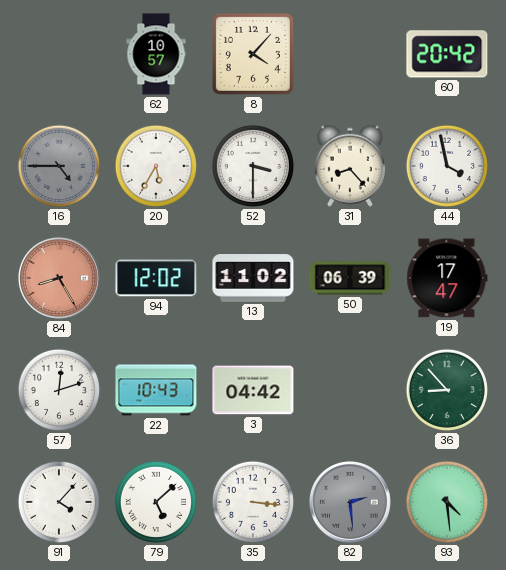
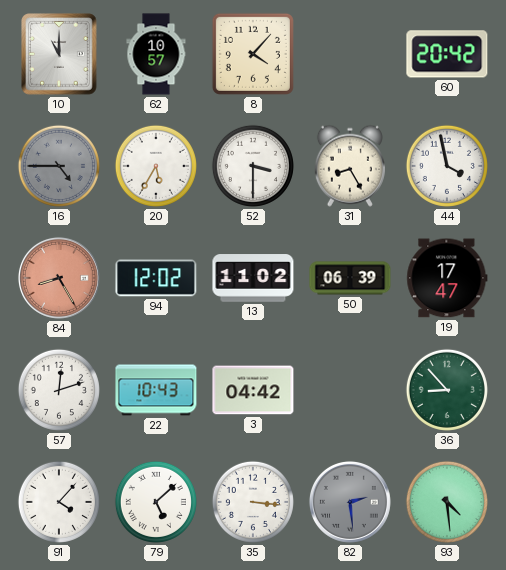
10: none -> 11:00 (59, 54)
31: 8:23 -> 8:25 (350, 166)
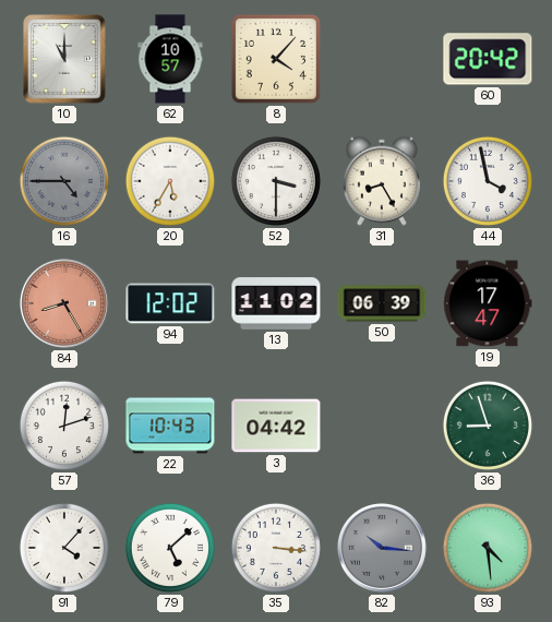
36: 8:53 -> 8:57 (488, 426)
82: 2:29 -> 10:16 (382, 548)
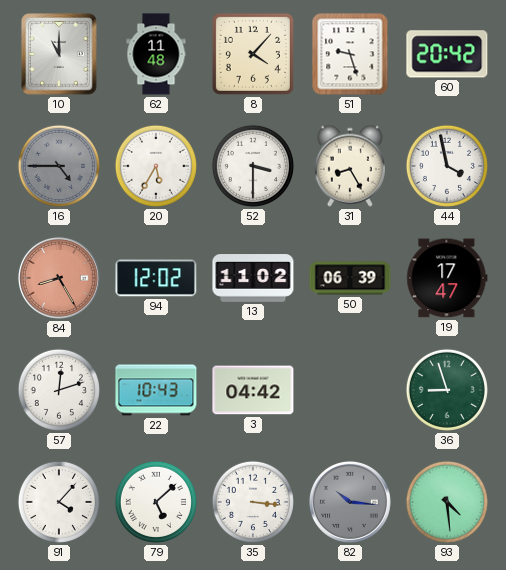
62: 10:57 -> 11:48 (156, 54)
51: none -> 9:27 (350, 54)
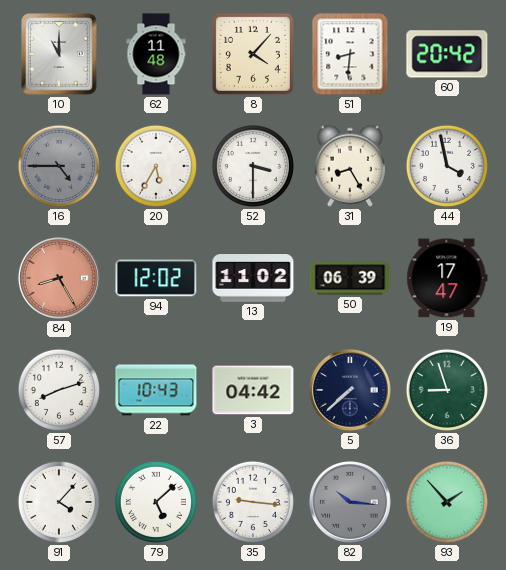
51: 9:27 -> 8:31 (350, 54)
57: 12:12 -> 8:12 (59, 390)
5: none -> 7:38 (350, 390)
35: 3:16 -> 9:16 (253, 502)
93: 4:29 -> 1:53 (447, 502)
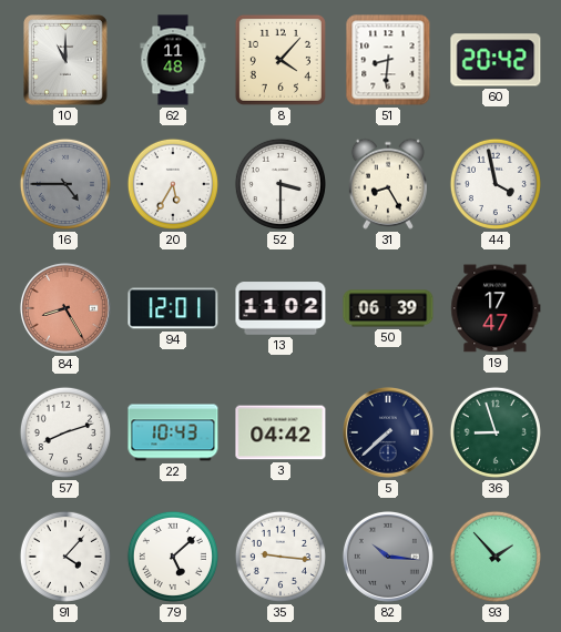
94: 12:02 -> 12:01 (173, 308)
